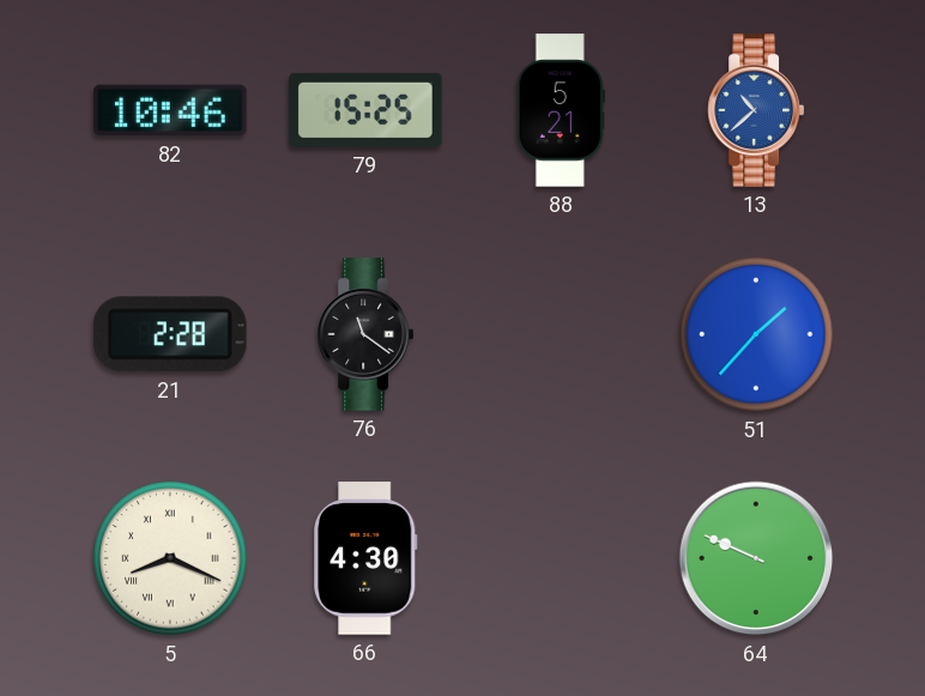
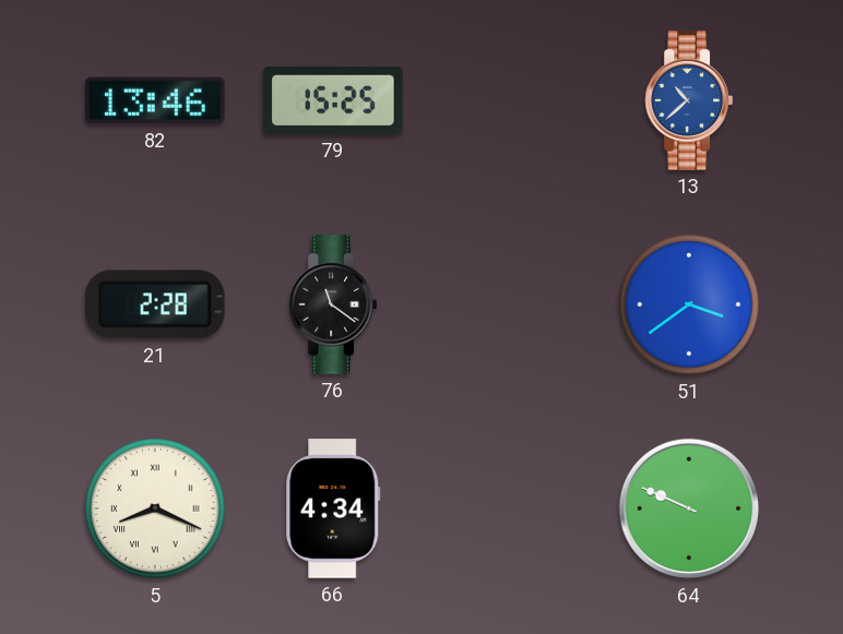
82: 10:46 -> 13:46 (155, 100)
88: 5:21 -> none (561, 110)
51: 1:37 -> 3:39 (689, 304)
66: 4:30 -> 4:34 (333, 509)
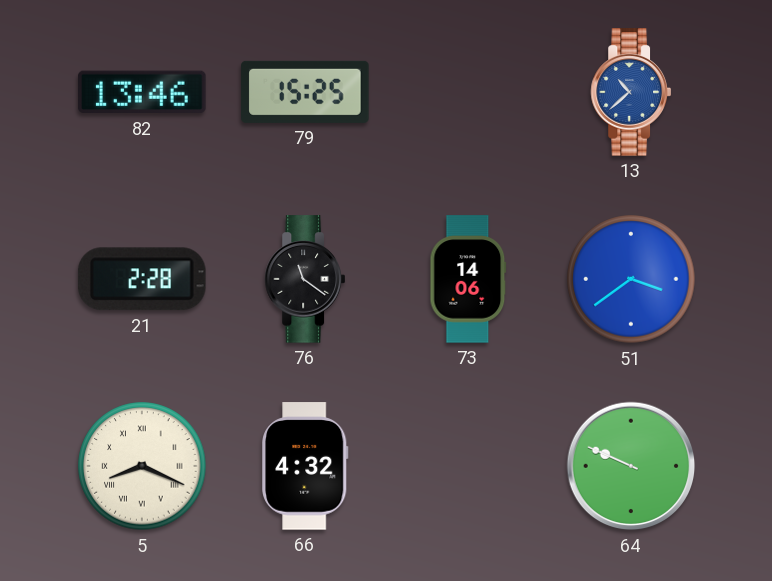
73: none -> 14:06 (468, 279)
66: 4:34 -> 4:32 (305, 466)
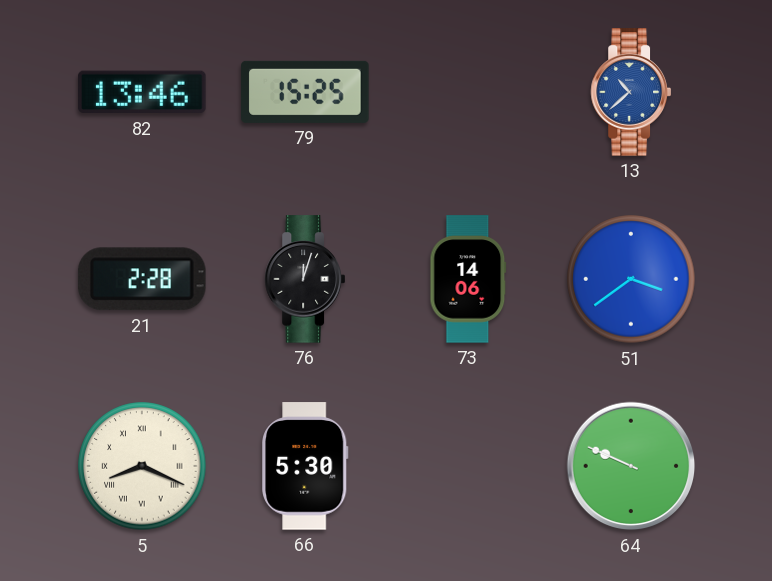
76: 11:21 -> 12:03 (304, 279)
66: 4:32 -> 5:30 (305, 466)
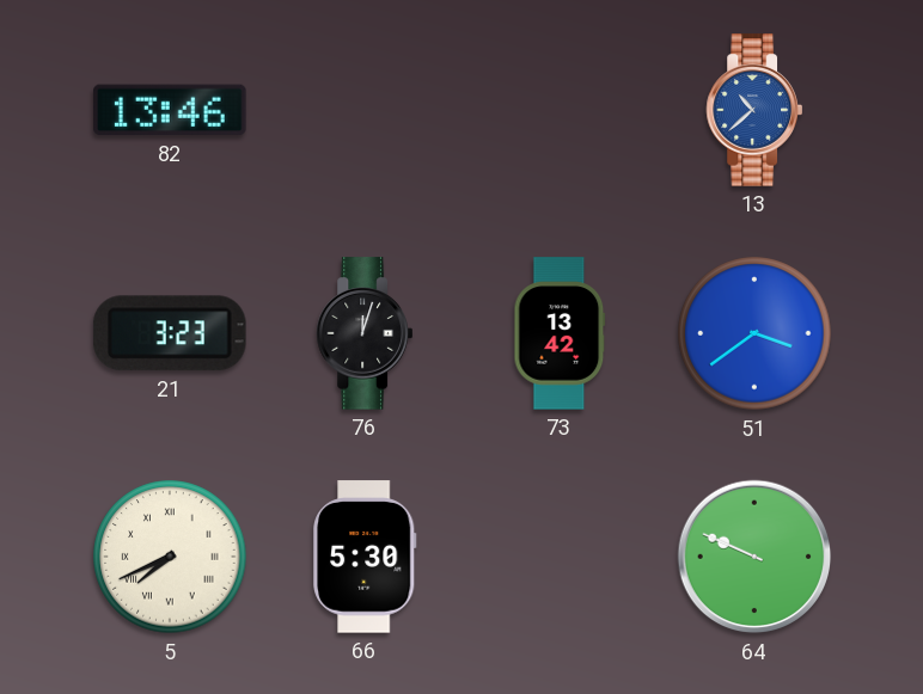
79: 15:25 -> none (305, 92)
21: 2:28 -> 3:23 (170, 333)
73: 14:06 -> 13:42 (560, 333)
5: 8:19 -> 7:41 (170, 557)
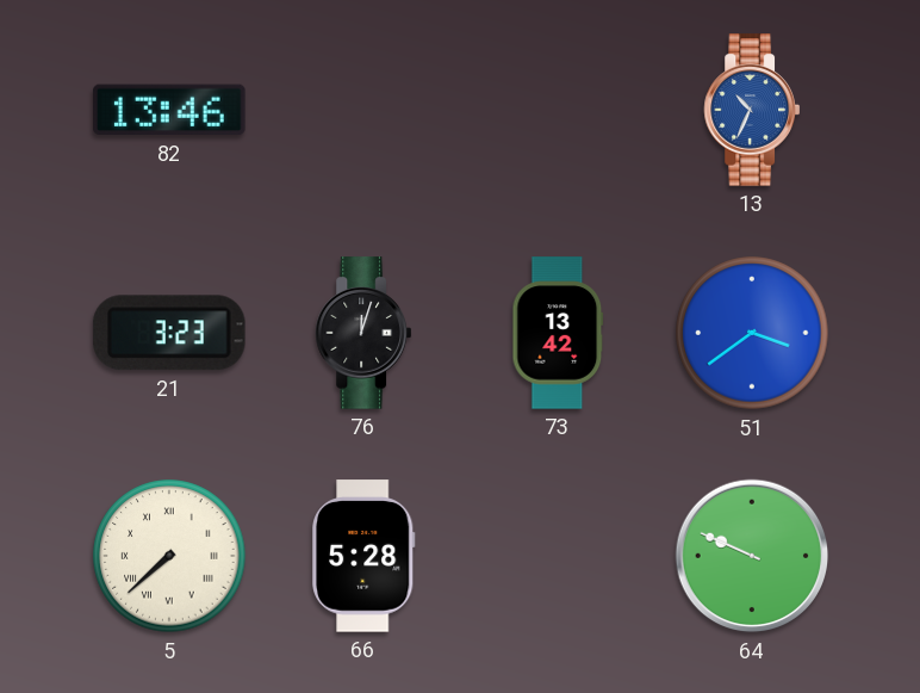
13: 10:38 -> 10:34 (751, 110)
5: 7:41 -> 7:38 (169, 556)
66: 5:30 -> 5:28 (363, 556)
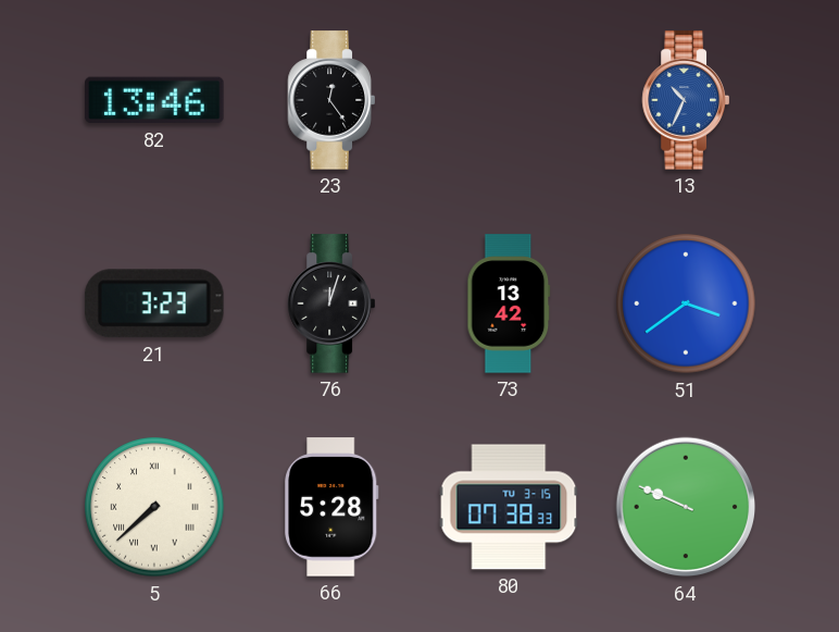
23: none -> 12:24 (330, 100)
80: none -> 07:38 (509, 507)
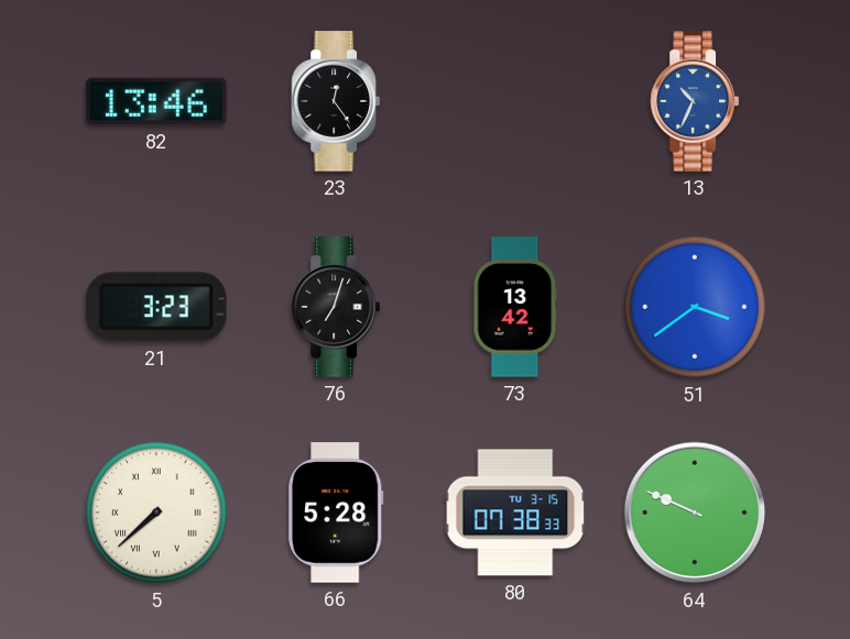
76: 12:03 -> 7:03 (335, 307)
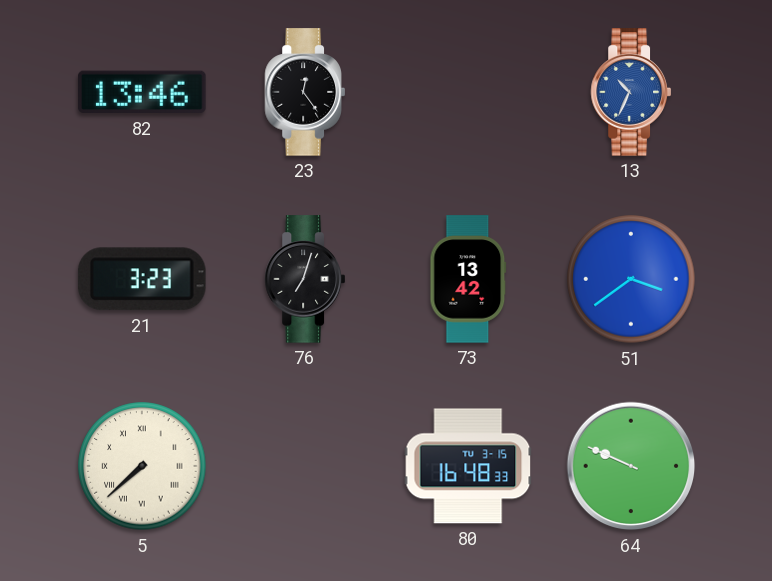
66: 5:28 -> none (336, 513)
80: 07:38 -> 16:48 (468, 466)
